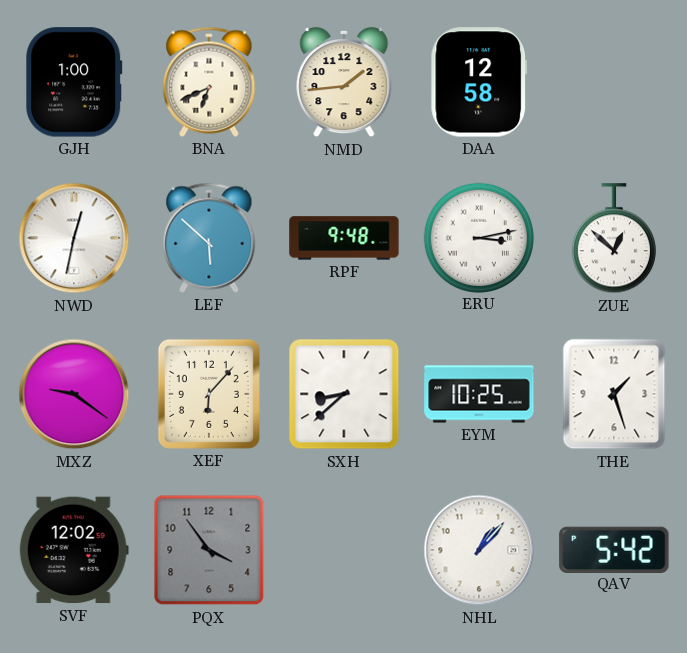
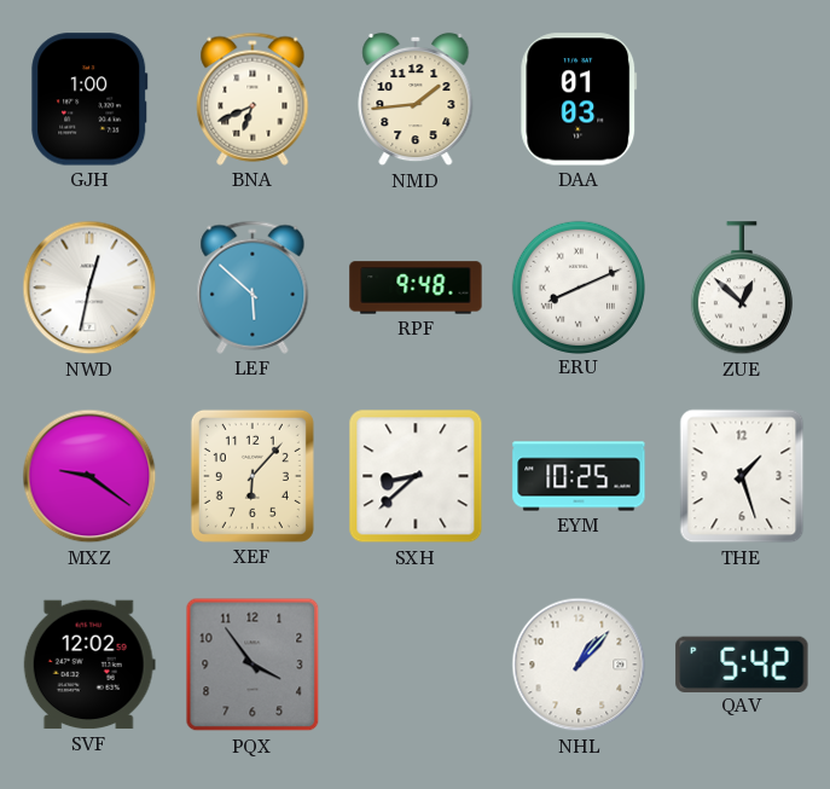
DAA: 12:58 -> 01:03 (579, 99)
ERU: 3:13 -> 8:11 (577, 286)
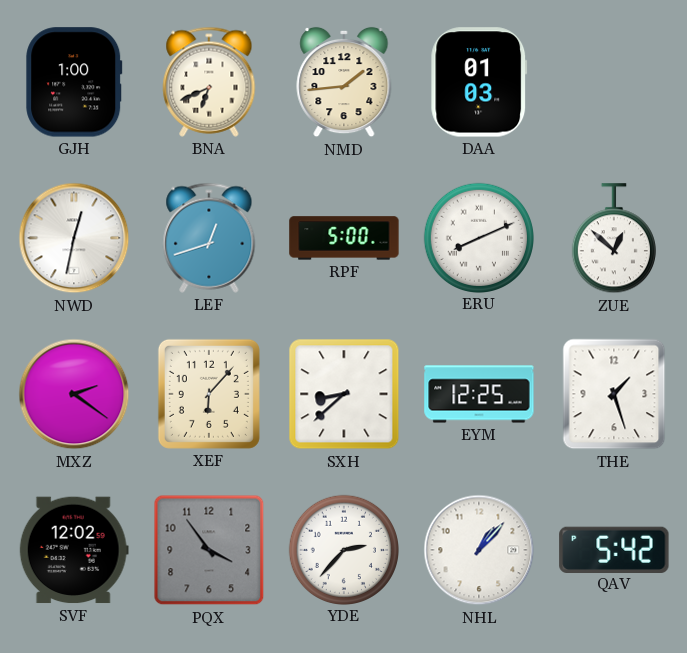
LEF: 5:52 -> 12:42 (209, 238)
RPF: 9:48 -> 5:00 (344, 238)
MXZ: 9:21 -> 2:21 (74, 394)
EYM: 10:25 -> 12:25 (479, 394)
YDE: none -> 2:37 (343, 549)
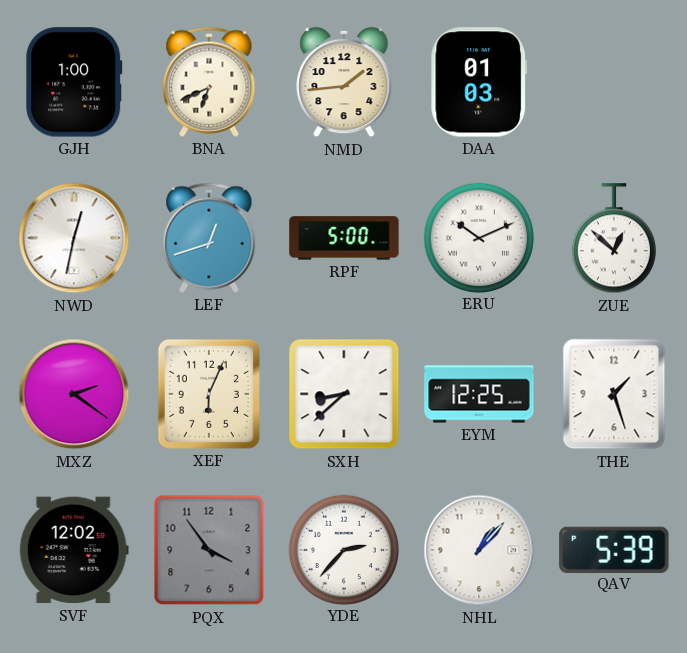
ERU: 8:11 -> 10:11 (478, 237)
XEF: 6:07 -> 6:04 (209, 394)
QAV: 5:42 -> 5:39 (614, 549)
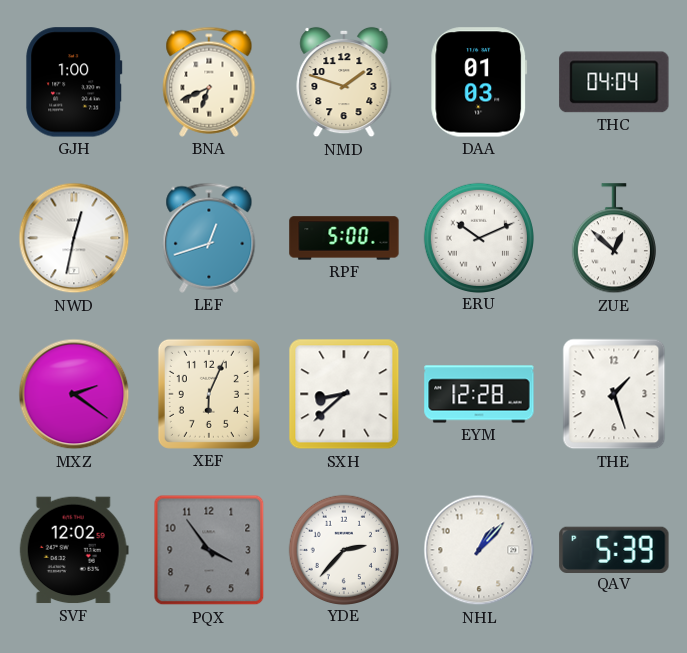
NMD: 1:44 -> 1:48 (344, 82)
THC: none -> 04:04 (614, 82)
EYM: 12:25 -> 12:28 (479, 394)
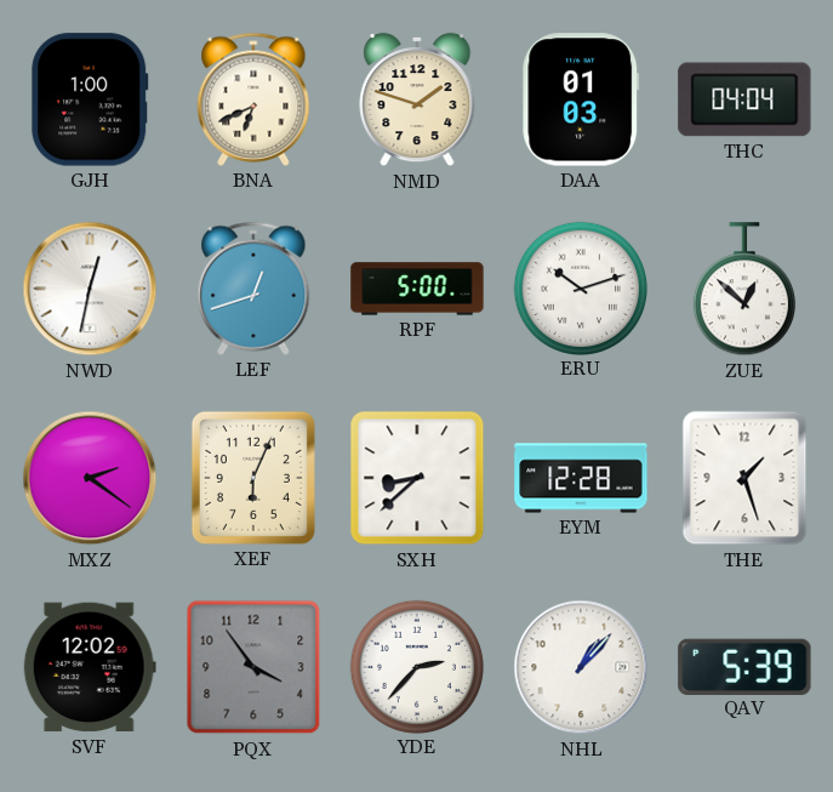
ERU: 10:11 -> 10:12 (580, 287)
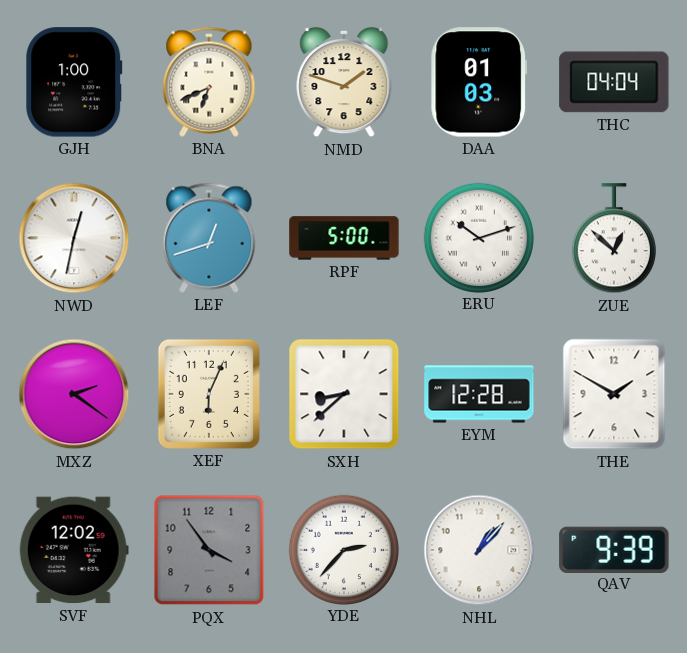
THE: 1:27 -> 1:50 (614, 394)
QAV: 5:39 -> 9:39 (614, 549)
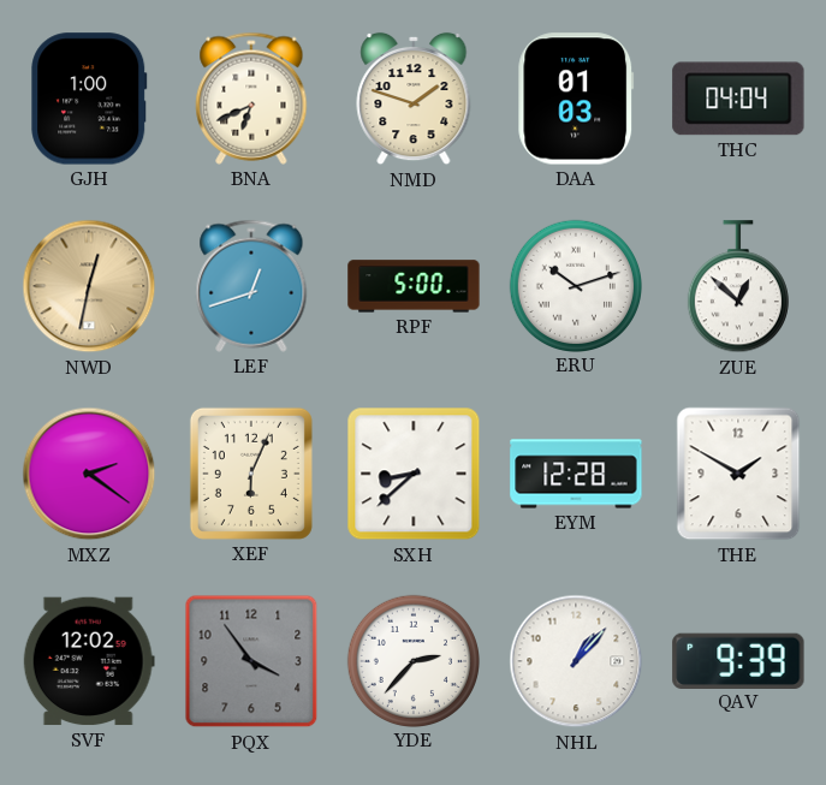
NWD dial: white -> champagne (89, 286)
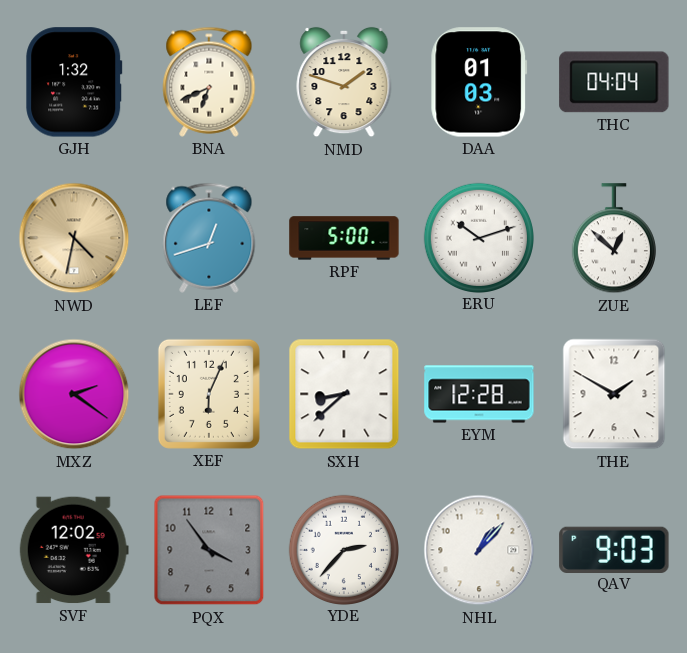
GJH: 1:00 -> 1:32 (74, 82)
NWD: 12:32 -> 4:32 (74, 238)
QAV: 9:39 -> 9:03 (614, 549)
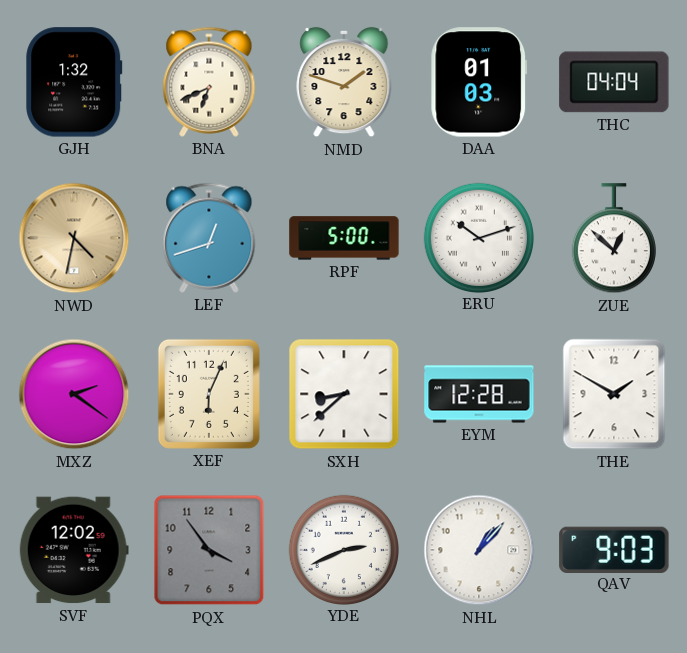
YDE: 2:37 -> 2:41 (343, 549)
